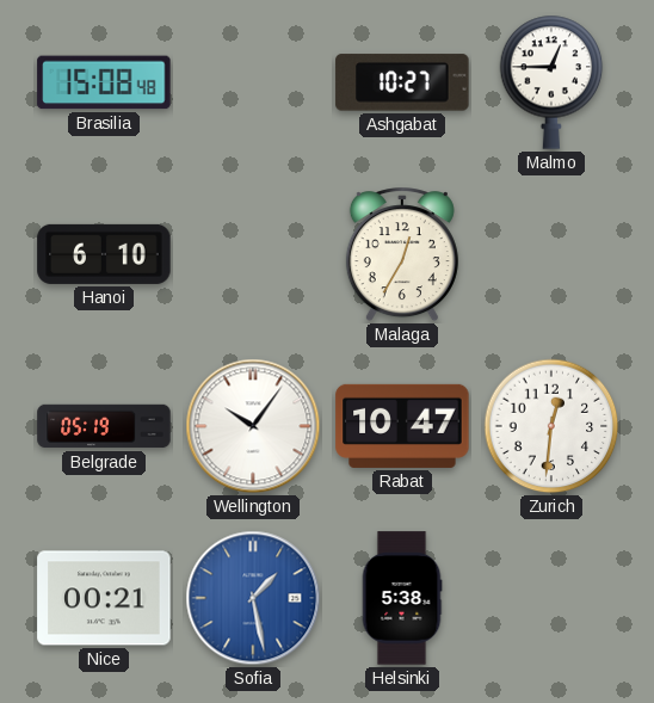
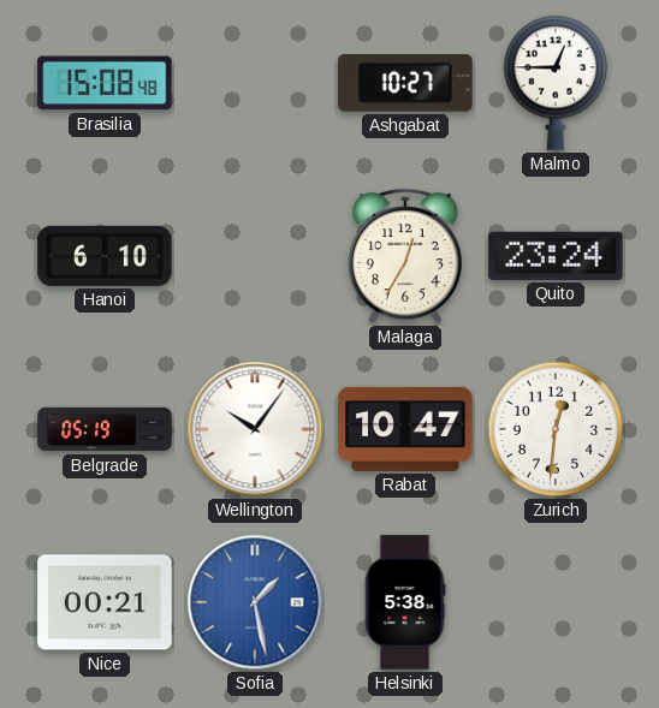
Quito: none -> 23:24 (556, 256)
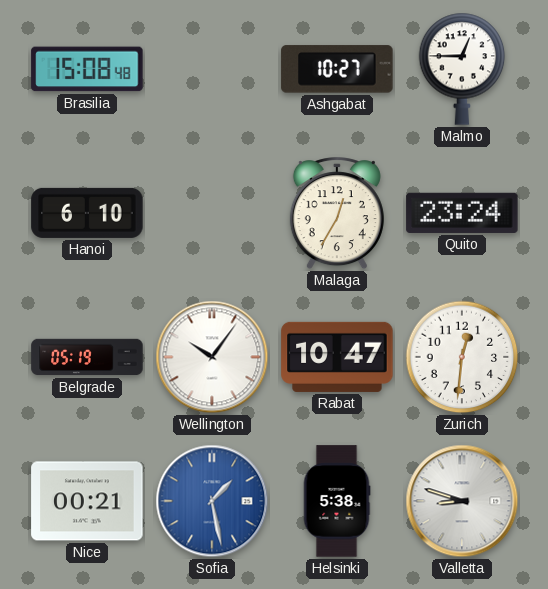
Valletta: none -> 8:48 (462, 501)
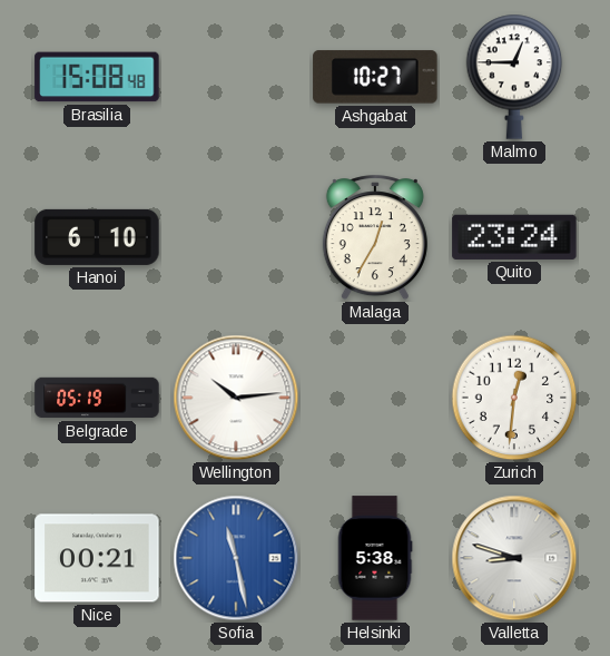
Wellington: 10:06 -> 10:14 (236, 398)
Rabat: 10:47 -> none (337, 357)
Sofia: 1:28 -> 11:28 (236, 558)
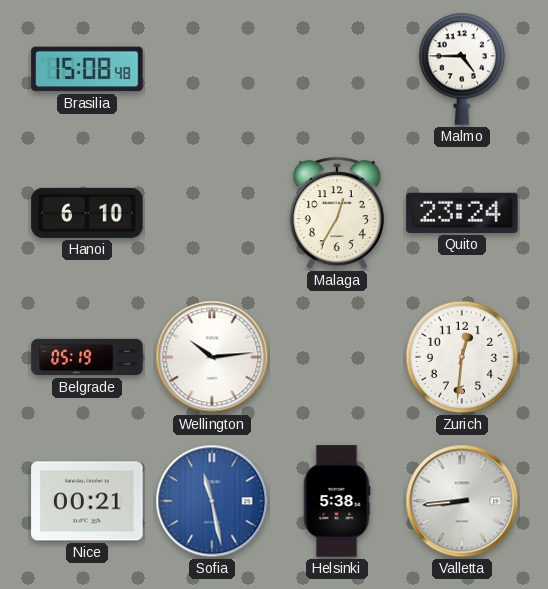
Ashgabat: 10:27 -> none (375, 77)
Malmo: 12:45 -> 4:45 (462, 69)
Valletta: 8:48 -> 8:44 (462, 501)
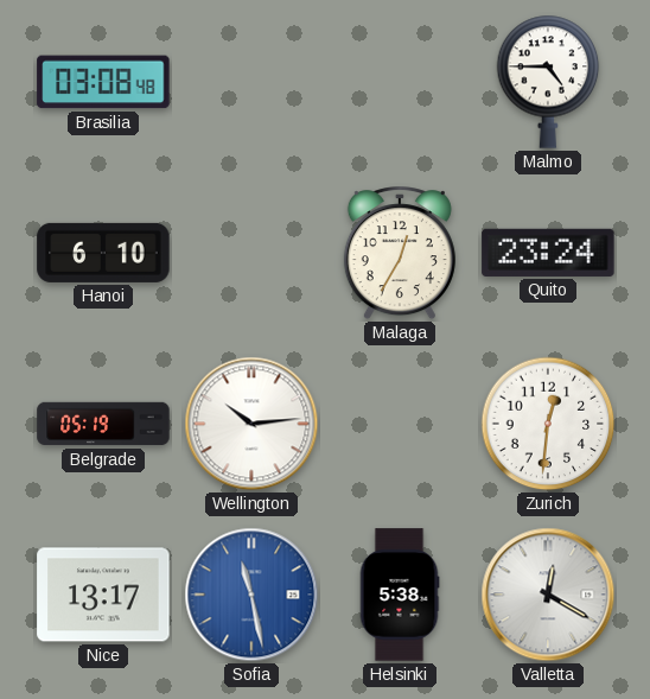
Brasilia: 15:08 -> 03:08 (103, 82)
Nice: 00:21 -> 13:17 (103, 595)
Valletta: 8:44 -> 12:20 (548, 595)
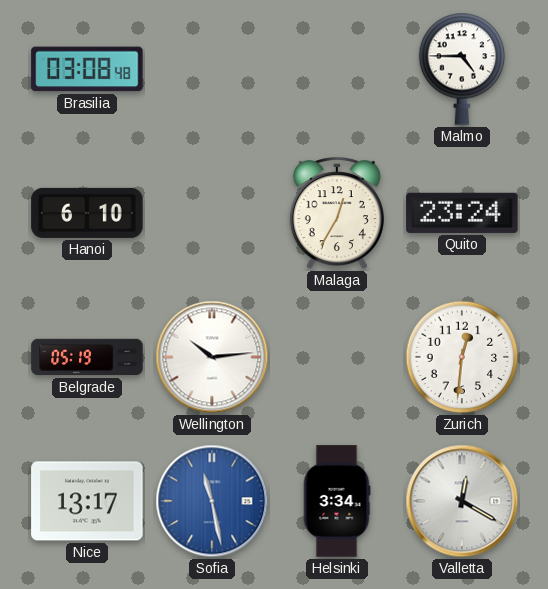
Helsinki: 5:38 -> 3:34 (337, 501)
